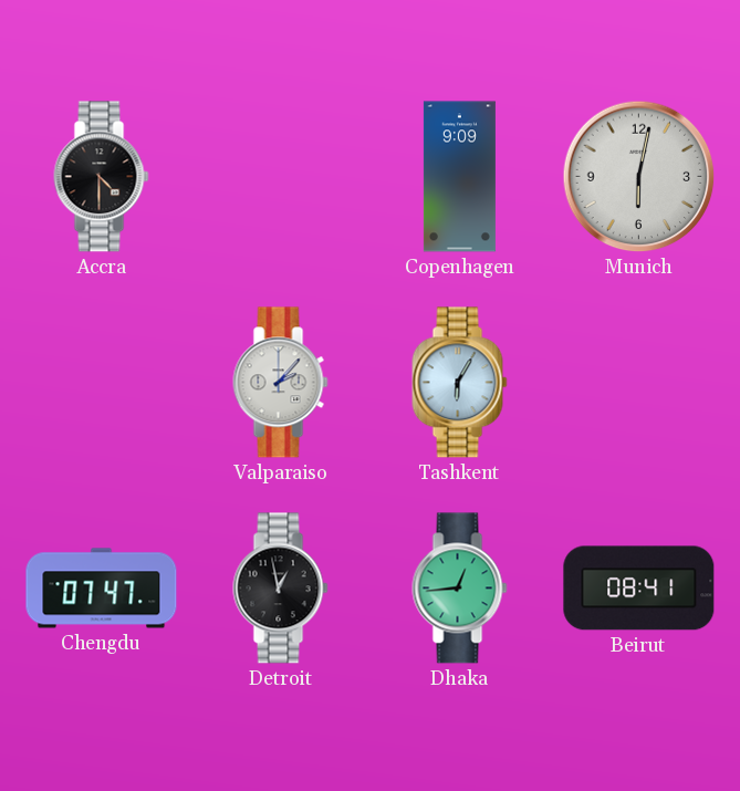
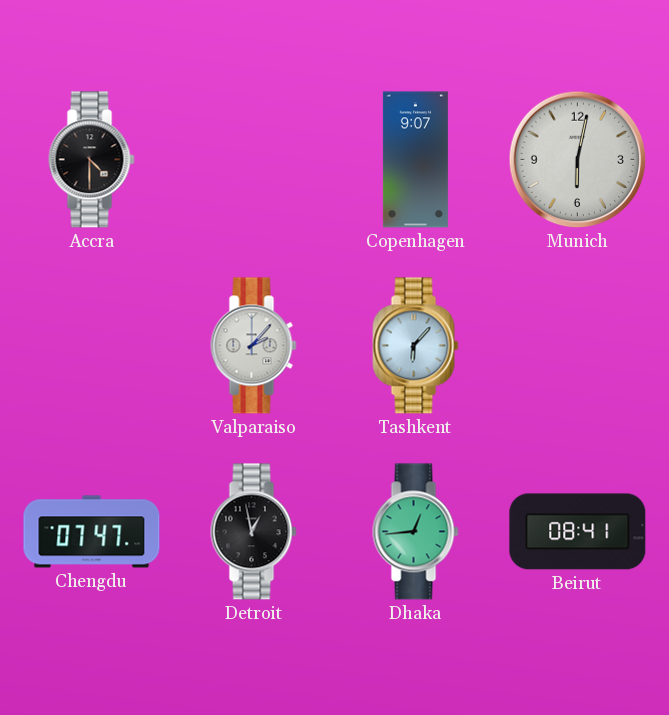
Copenhagen: 9:09 -> 9:07 (415, 160)
Tashkent: 6:05 -> 6:07 (416, 346)
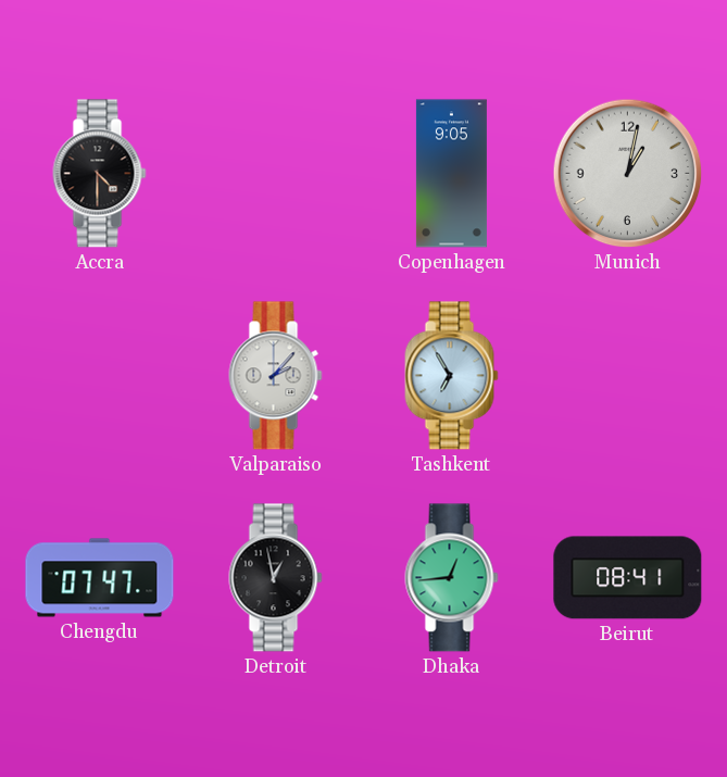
Copenhagen: 9:07 -> 9:05 (451, 174)
Munich: 6:02 -> 1:02 (628, 174)
Tashkent: 6:07 -> 6:55 (452, 376)
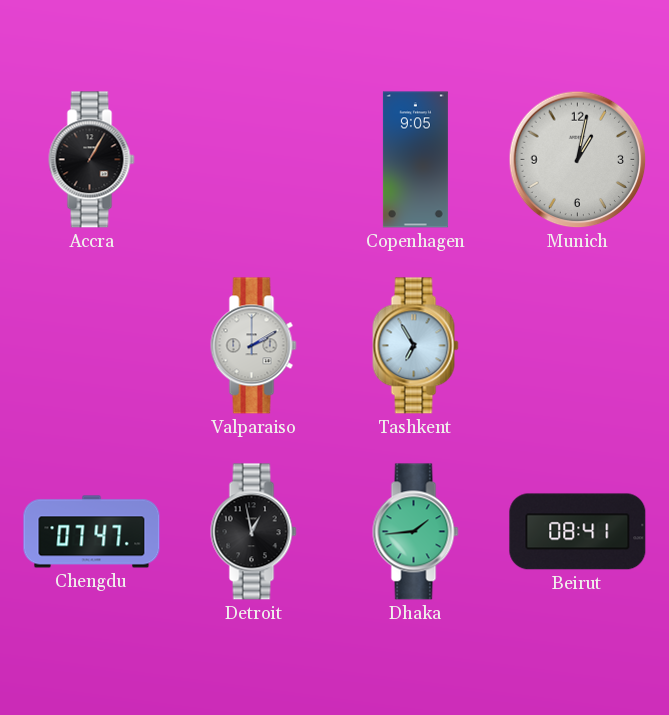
Accra: 4:30 -> 1:05 (92, 160)
Valparaiso: 2:07 -> 2:10 (254, 346)
Dhaka: 12:44 -> 1:44 (416, 532)
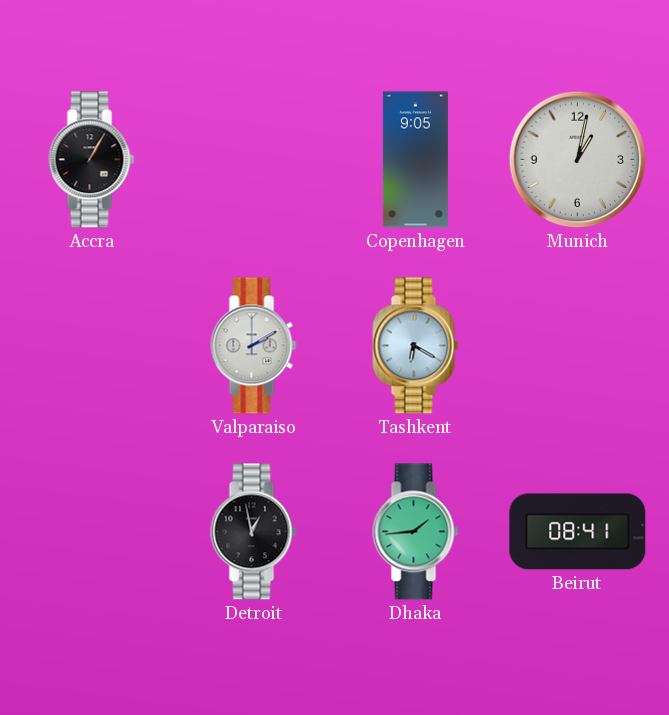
Tashkent: 6:55 -> 6:20 (416, 346)
Chengdu: 07:47 -> none (92, 532)
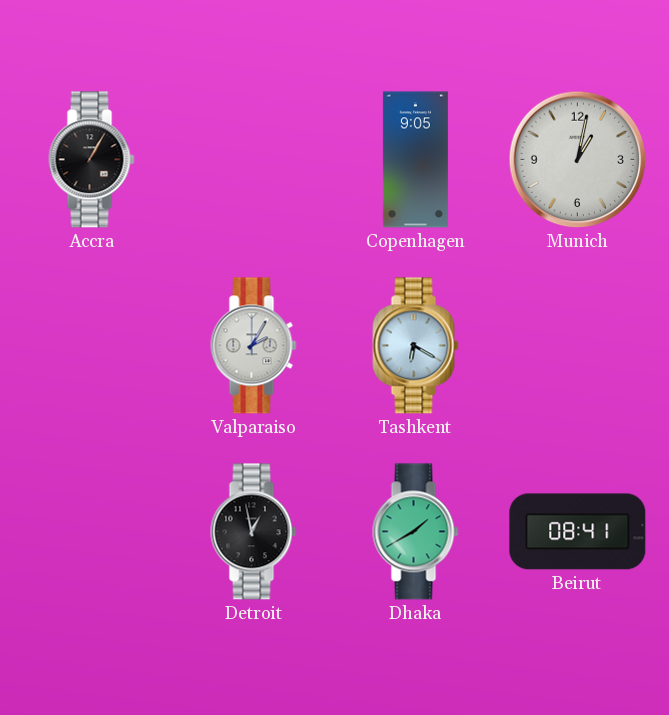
Valparaiso: 2:10 -> 2:05 (254, 346)
Dhaka: 1:44 -> 1:40 (416, 532)
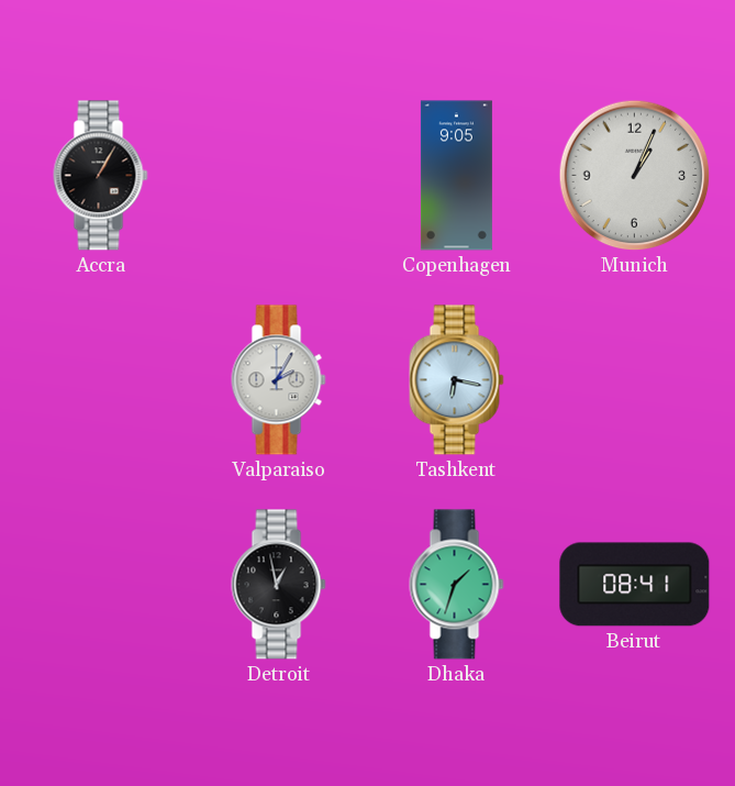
Munich: 1:02 -> 1:04 (635, 176)
Tashkent: 6:20 -> 6:17 (457, 380)
Dhaka: 1:40 -> 1:33 (457, 585)
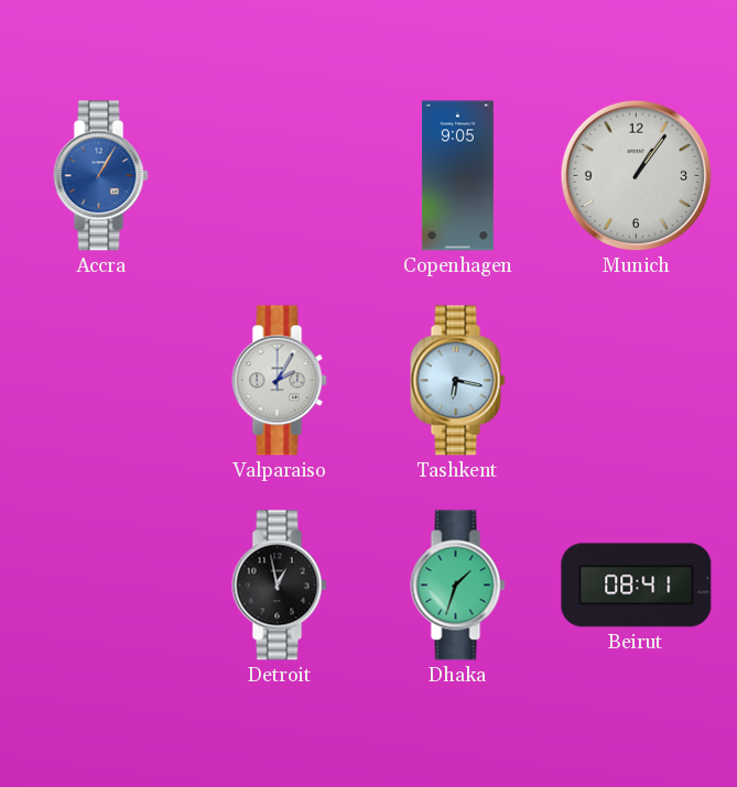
Accra dial: black -> blue (101, 176)
Munich: 1:04 -> 1:06 (637, 176)
